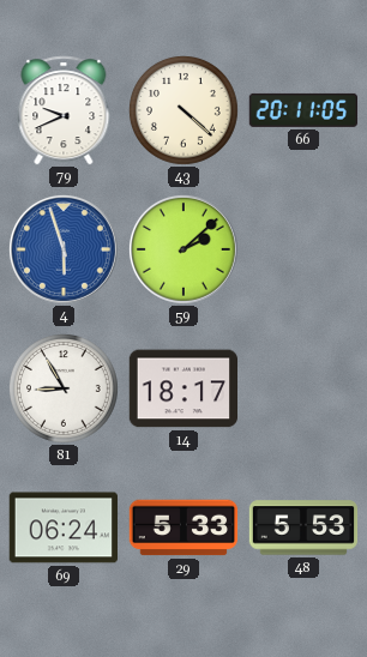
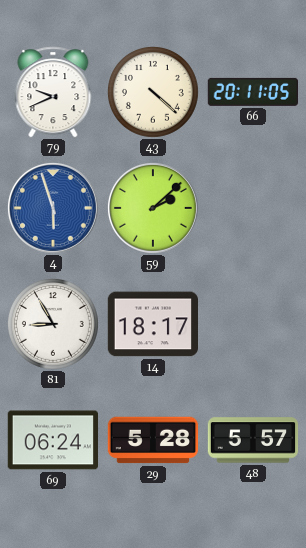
29: 5:33 -> 5:28 (153, 440)
48: 5:53 -> 5:57 (253, 440)
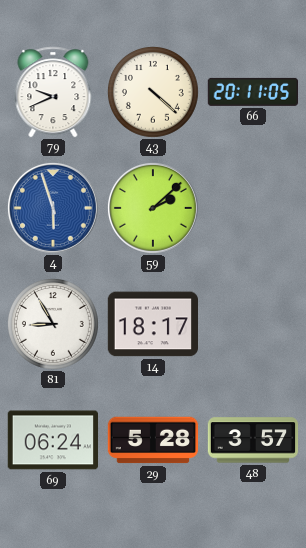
48: 5:57 -> 3:57 (253, 440)
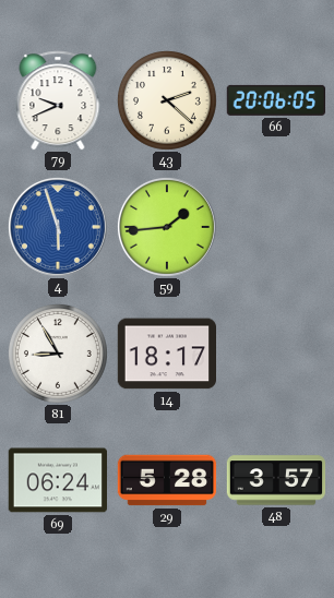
43: 4:22 -> 2:22 (167, 100)
66: 20:11 -> 20:06 (275, 100)
59: 2:08 -> 1:44 (167, 227)
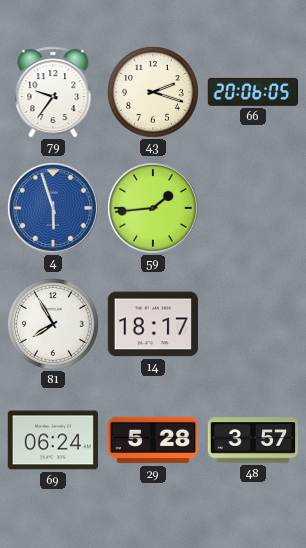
79: 9:41 -> 9:36 (53, 92)
43: 2:22 -> 2:18 (153, 92)
81: 8:55 -> 7:55 (53, 324)
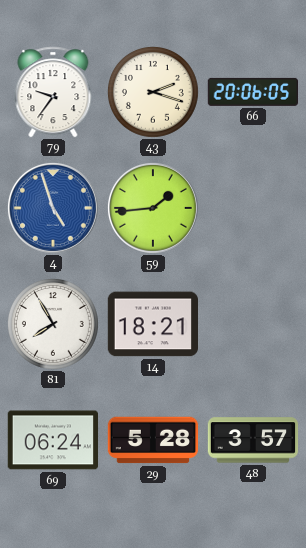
4: 5:57 -> 4:57 (53, 208)
14: 18:17 -> 18:21 (152, 324)
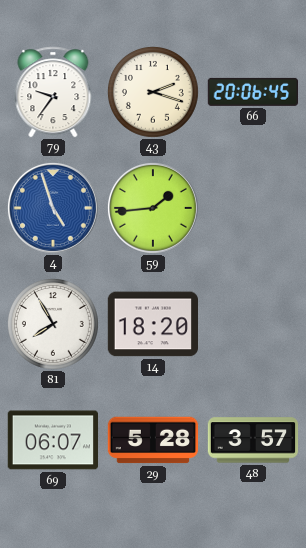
66: 20:06:05 -> 20:06:45 (252, 92)
14: 18:21 -> 18:20 (152, 324)
69: 06:24 -> 06:07 (52, 440)
